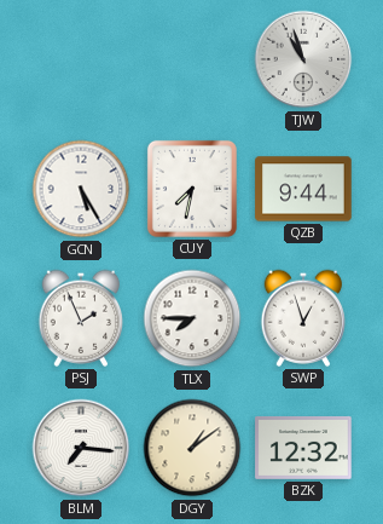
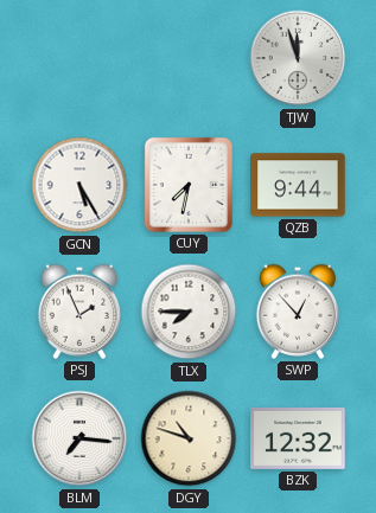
TJW: 10:57 -> 11:57 (298, 58)
SWP: 12:57 -> 12:53 (298, 312)
DGY: 1:09 -> 10:48 (189, 438)
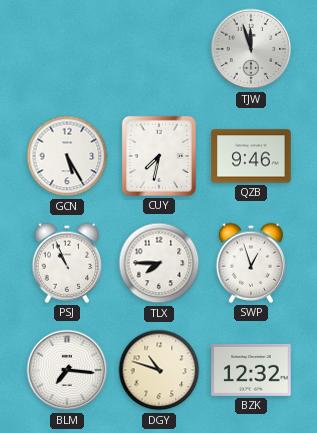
QZB: 9:44 -> 9:46 (251, 156)
PSJ: 1:56 -> 10:56 (67, 263)
SWP: 12:53 -> 12:57 (251, 263)
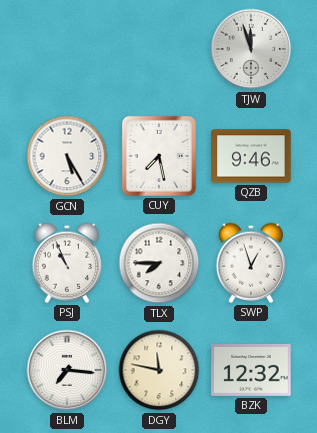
CUY: 7:32 -> 7:28 (159, 156)
DGY: 10:48 -> 11:47 (159, 370)
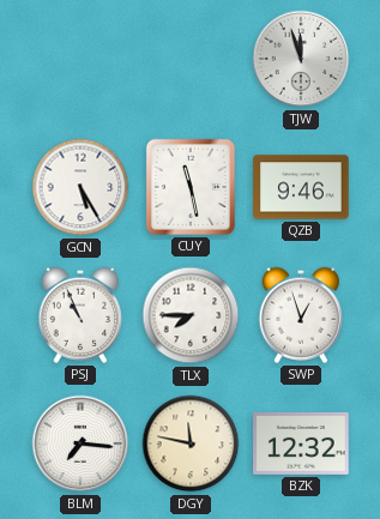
CUY: 7:28 -> 11:28 (191, 187)
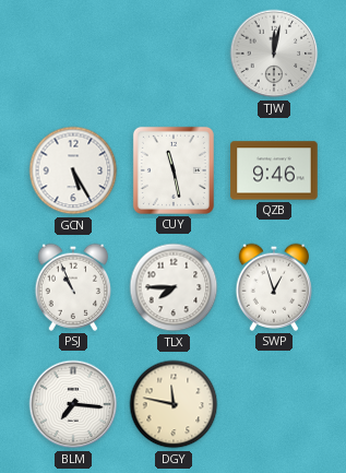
TJW: 11:57 -> 12:02 (274, 54)
BZK: 12:32 -> none (301, 443)
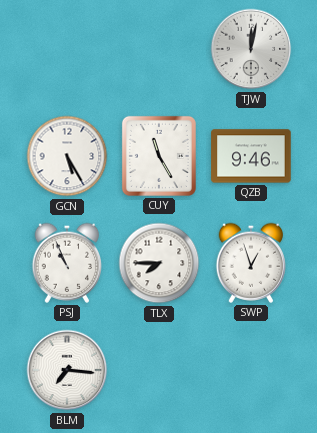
CUY: 11:28 -> 11:25 (159, 156)
DGY: 11:47 -> none (174, 404)
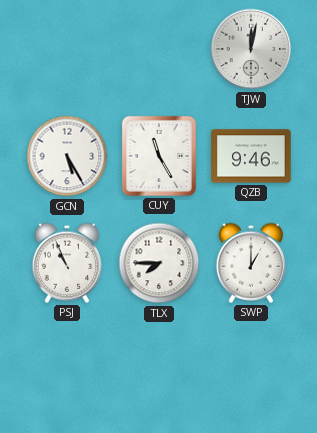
SWP: 12:57 -> 1:00 (251, 263)
BLM: 7:16 -> none (67, 370)
